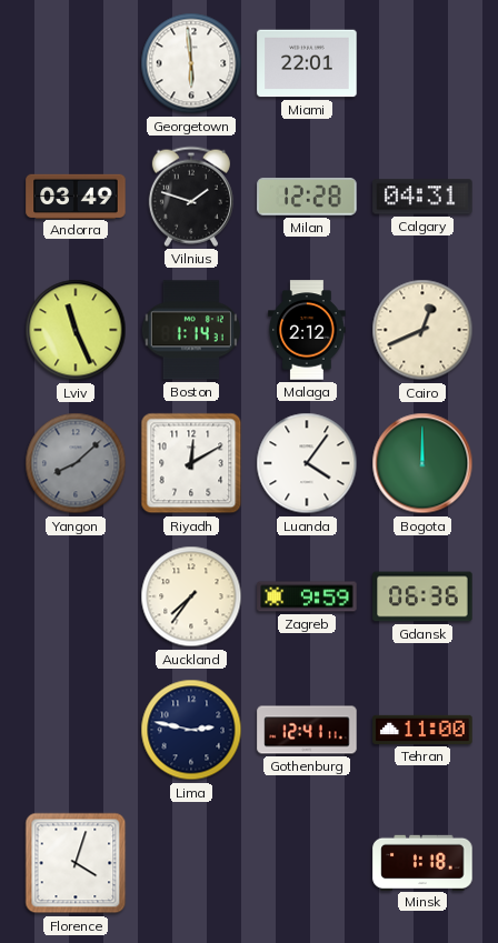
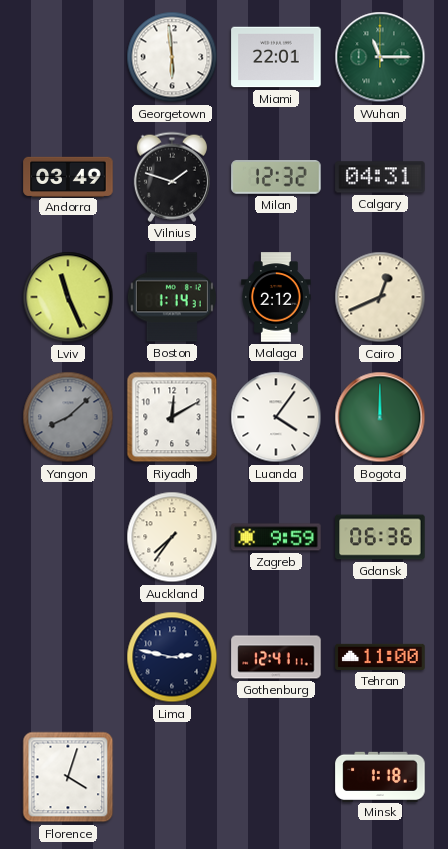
Wuhan: none -> 11:15 (380, 57)
Milan: 12:28 -> 12:32 (276, 178)
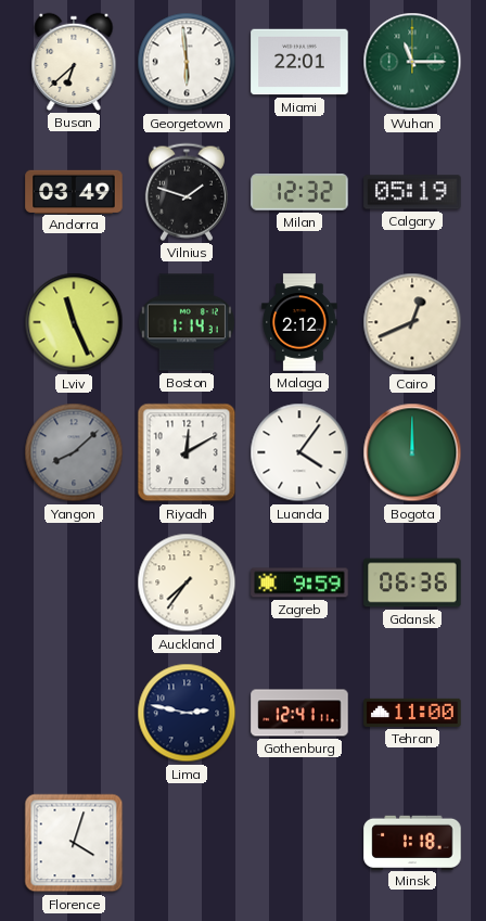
Busan: none -> 6:38 (74, 62)
Calgary: 04:31 -> 05:19 (412, 192)
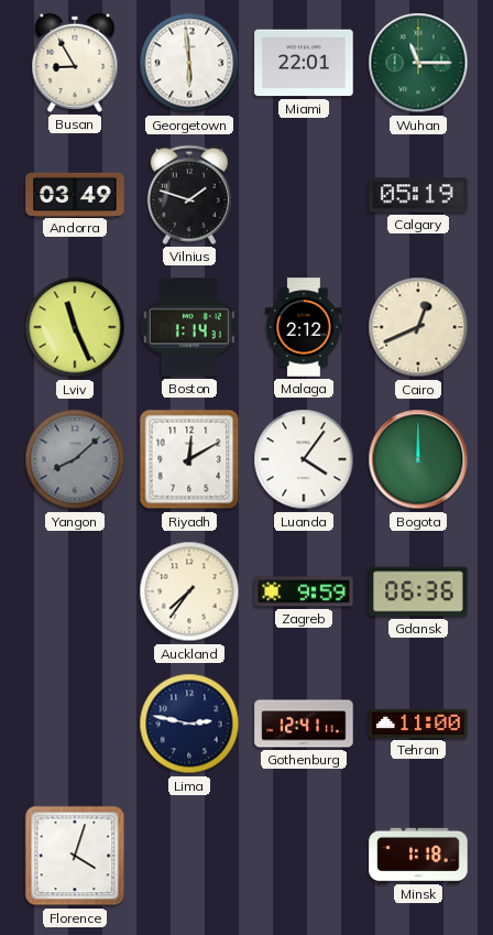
Busan: 6:38 -> 8:55 (75, 63)
Milan: 12:32 -> none (299, 193)
